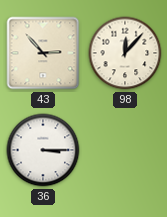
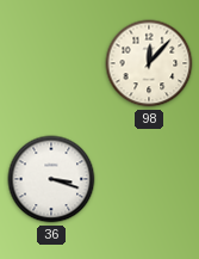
43: 2:53 -> none (43, 53)
36: 3:15 -> 3:18 (51, 179)
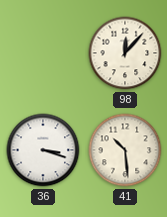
41: none -> 10:29 (125, 150)
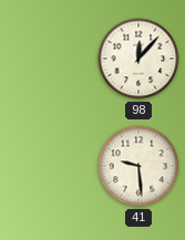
36: 3:18 -> none (43, 150)
41: 10:29 -> 9:29 (138, 166)
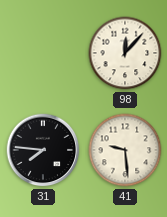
31: none -> 7:46 (43, 150)
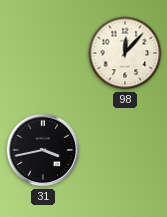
31: 7:46 -> 3:43 (43, 150)
41: 9:29 -> none (125, 150)
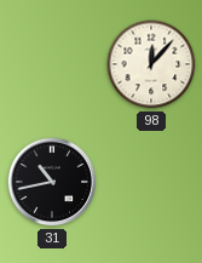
31: 3:43 -> 10:43 (52, 182)
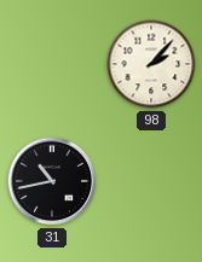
98: 12:07 -> 2:07 (151, 64)
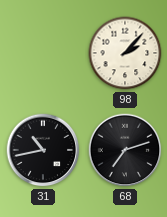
68: none -> 7:12 (125, 150)
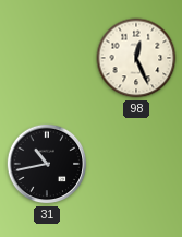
98: 2:07 -> 12:26 (136, 58)
68: 7:12 -> none (125, 150)
